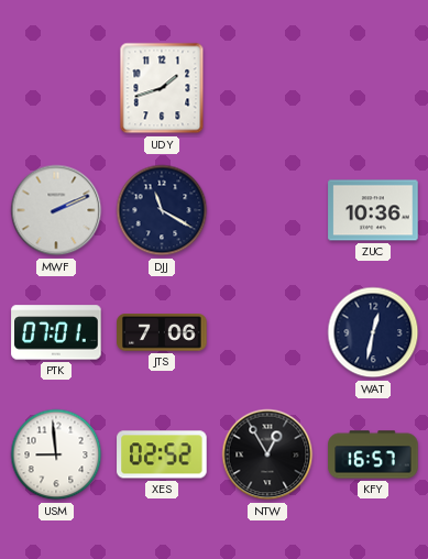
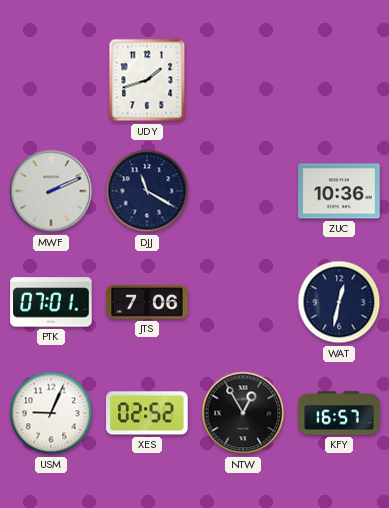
USM: 8:59 -> 9:04 (51, 413)
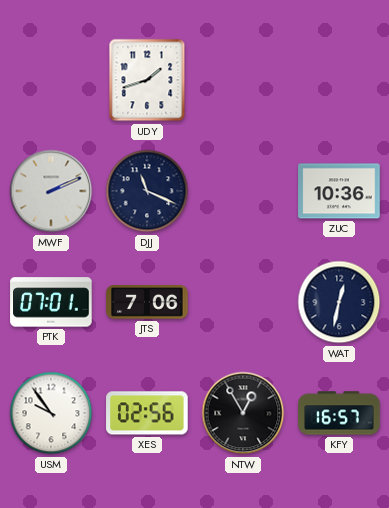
DJJ: 11:20 -> 11:19 (147, 191)
USM: 9:04 -> 9:54 (51, 413)
XES: 02:52 -> 02:56 (147, 413)
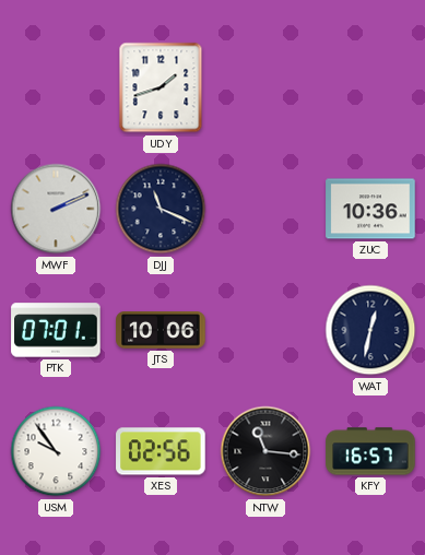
JTS: 7:06 -> 10:06 (161, 330)
NTW: 12:55 -> 11:16 (265, 451)
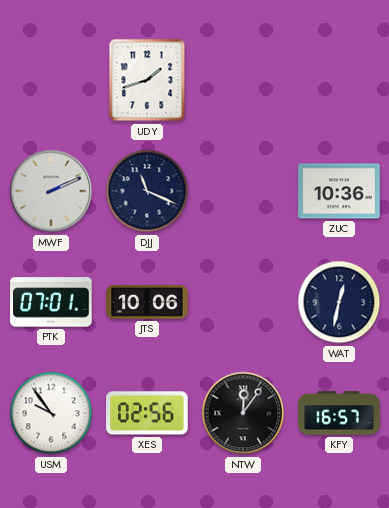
NTW: 11:16 -> 12:06 (243, 413)
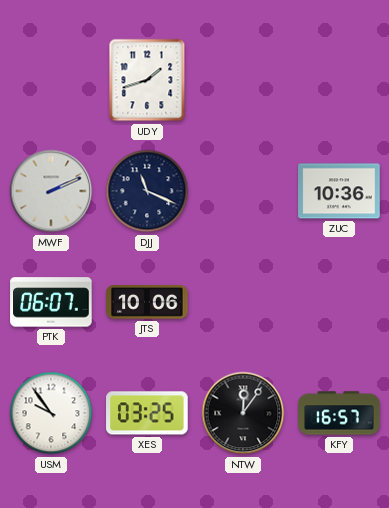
PTK: 07:01 -> 06:07 (51, 302)
WAT: 12:32 -> none (339, 302)
XES: 02:56 -> 03:25 (147, 413)
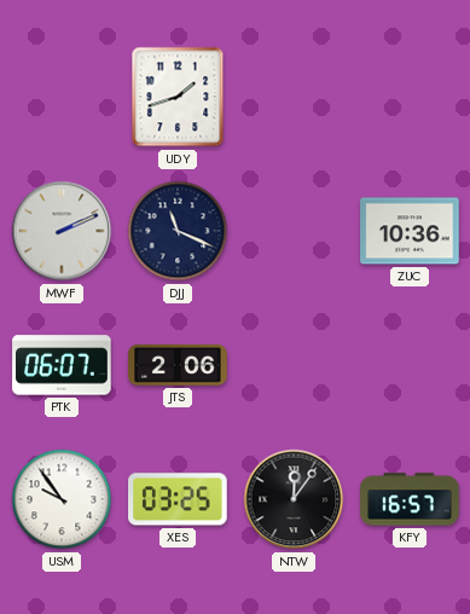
JTS: 10:06 -> 2:06 (178, 365)
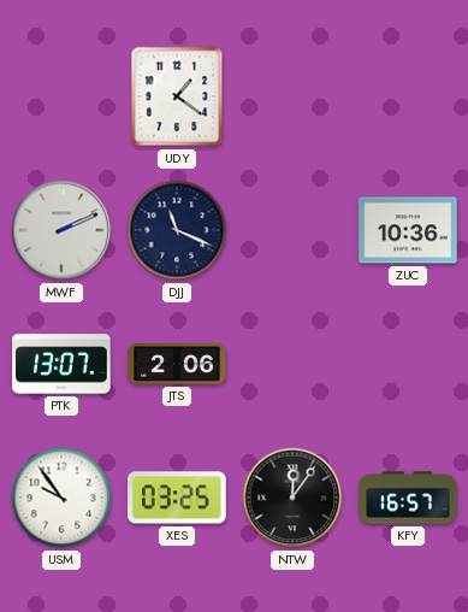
UDY: 1:42 -> 1:21 (177, 96)
PTK: 06:07 -> 13:07 (61, 364)
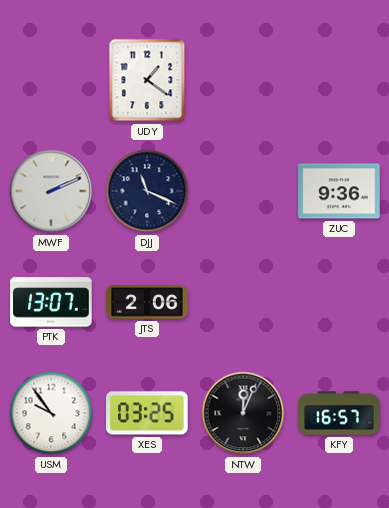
ZUC: 10:36 -> 9:36 (339, 191)
NTW: 12:06 -> 12:04 (243, 413)
